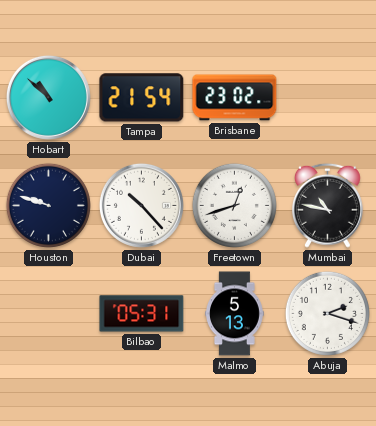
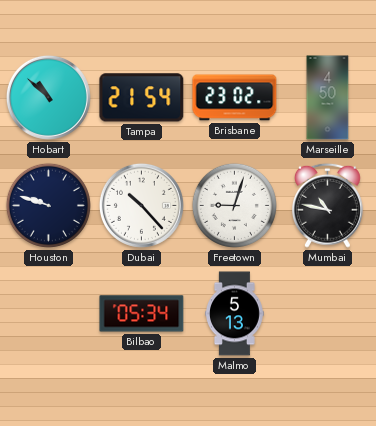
Marseille: none -> 4:50 (328, 98)
Freetown: 12:42 -> 9:03 (234, 205)
Bilbao: 05:31 -> 05:34 (142, 314)
Abuja: 2:18 -> none (327, 313)
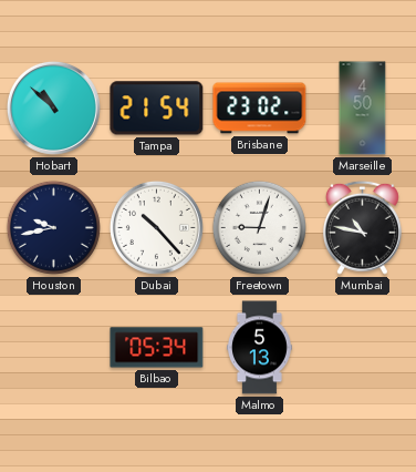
Houston: 9:48 -> 9:43 (53, 227)
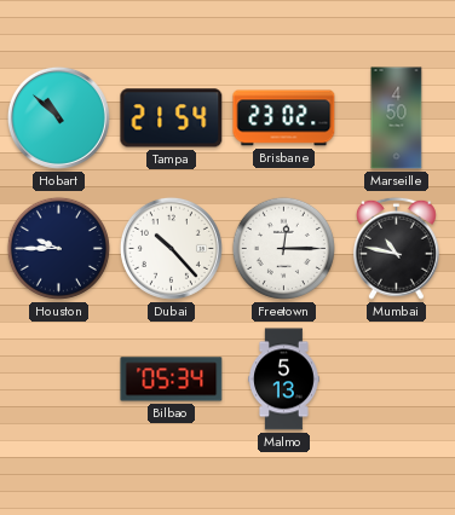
Houston: 9:43 -> 9:45 (58, 248)
Freetown: 9:03 -> 12:15 (283, 248)
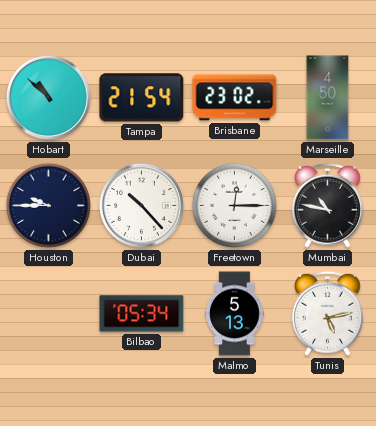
Tunis: none -> 5:13 (327, 313)
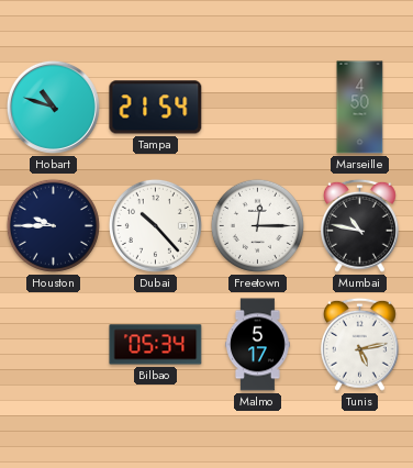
Hobart: 10:52 -> 10:48 (53, 107)
Brisbane: 23:02 -> none (235, 98)
Malmo: 5:13 -> 5:17 (258, 345)
